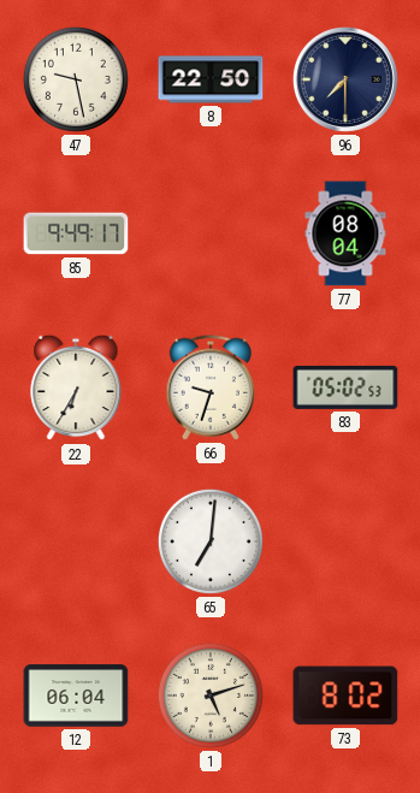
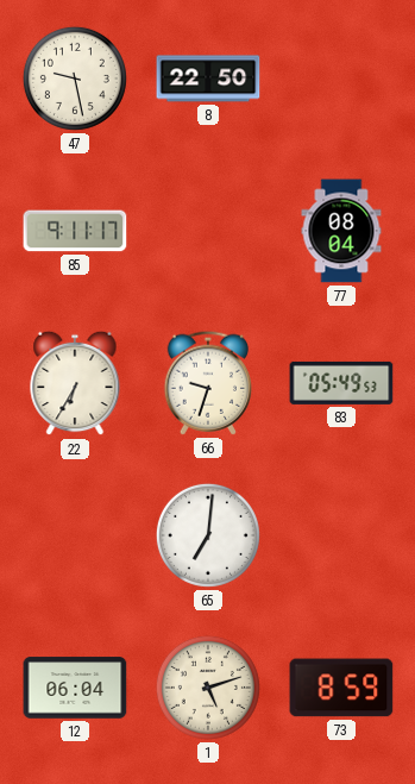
96: 7:30 -> none (345, 79)
85: 9:49 -> 9:11 (75, 231)
83: 05:02 -> 05:49 (341, 383)
73: 8:02 -> 8:59 (341, 688)
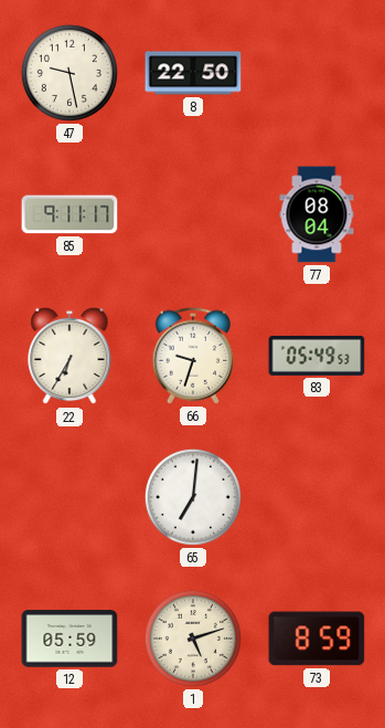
12: 06:04 -> 05:59 (69, 639)
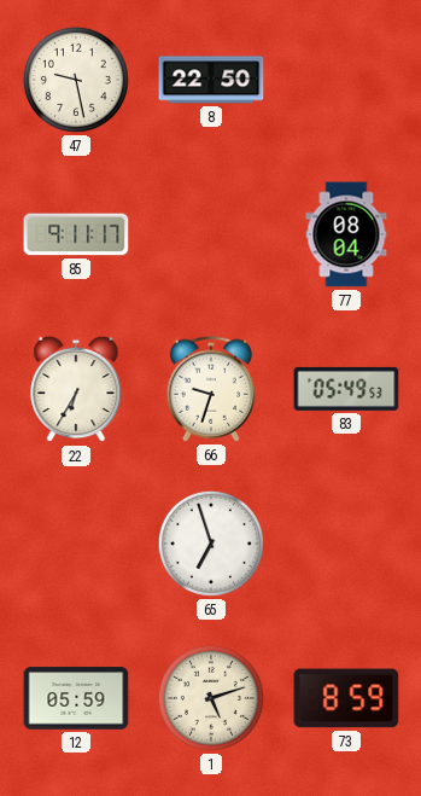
65: 7:01 -> 6:57 (211, 544)
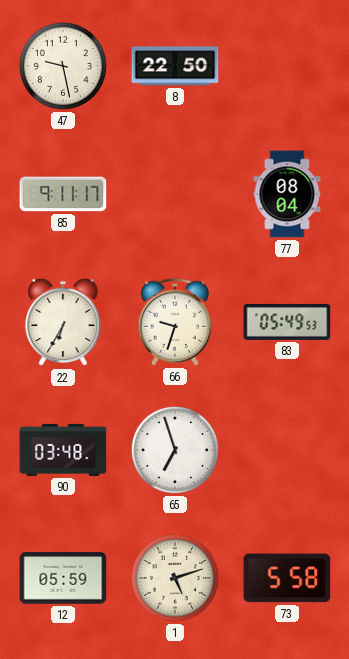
90: none -> 03:48 (63, 450)
73: 8:59 -> 5:58 (287, 578)
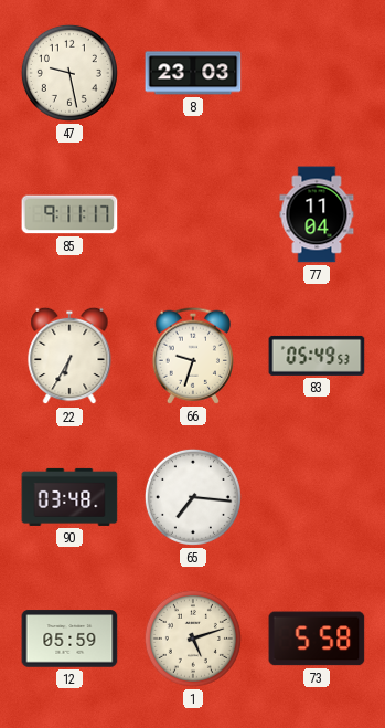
8: 22:50 -> 23:03 (193, 73)
77: 08:04 -> 11:04 (317, 214)
65: 6:57 -> 7:16 (193, 497)
